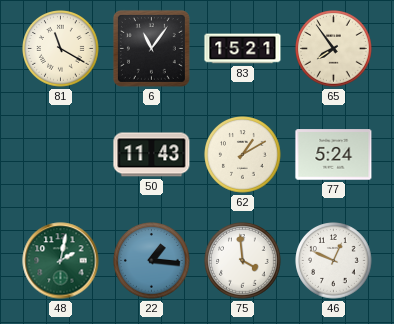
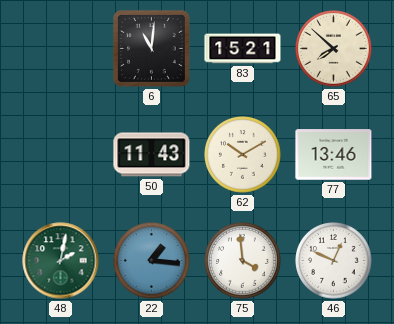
81: 11:20 -> none (61, 49)
6: 11:06 -> 11:01 (151, 48)
65: 7:54 -> 7:52 (334, 49)
62: 1:10 -> 10:10 (243, 155)
77: 5:24 -> 13:46 (334, 155)
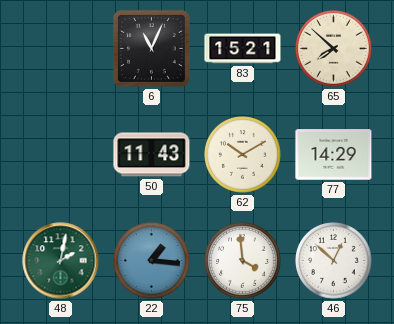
6: 11:01 -> 11:04 (151, 48)
77: 13:46 -> 14:29 (334, 155)
46: 12:49 -> 12:52 (334, 261)
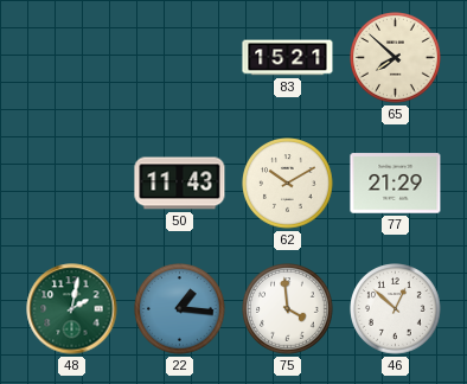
6: 11:04 -> none (151, 48)
77: 14:29 -> 21:29 (396, 184)
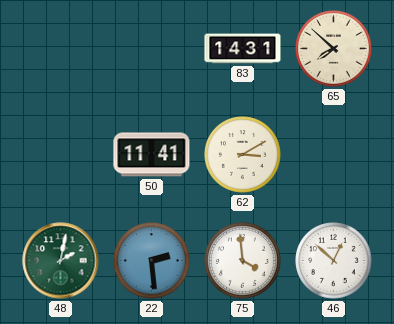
83: 15:21 -> 14:31 (243, 49)
50: 11:43 -> 11:41 (152, 155)
62: 10:10 -> 3:10 (243, 155)
77: 21:29 -> none (396, 184)
22: 1:16 -> 2:29 (152, 261)
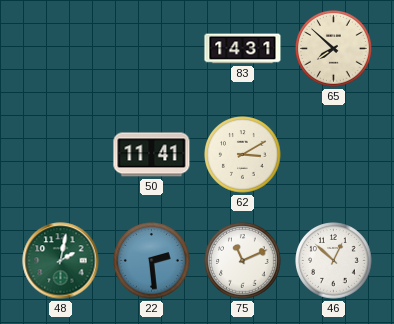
75: 3:59 -> 11:11 (243, 261)
